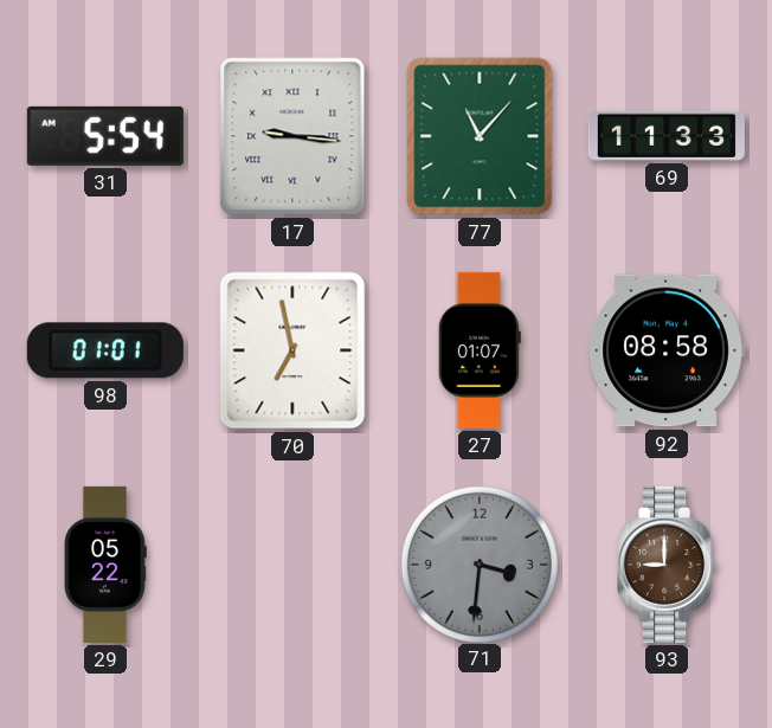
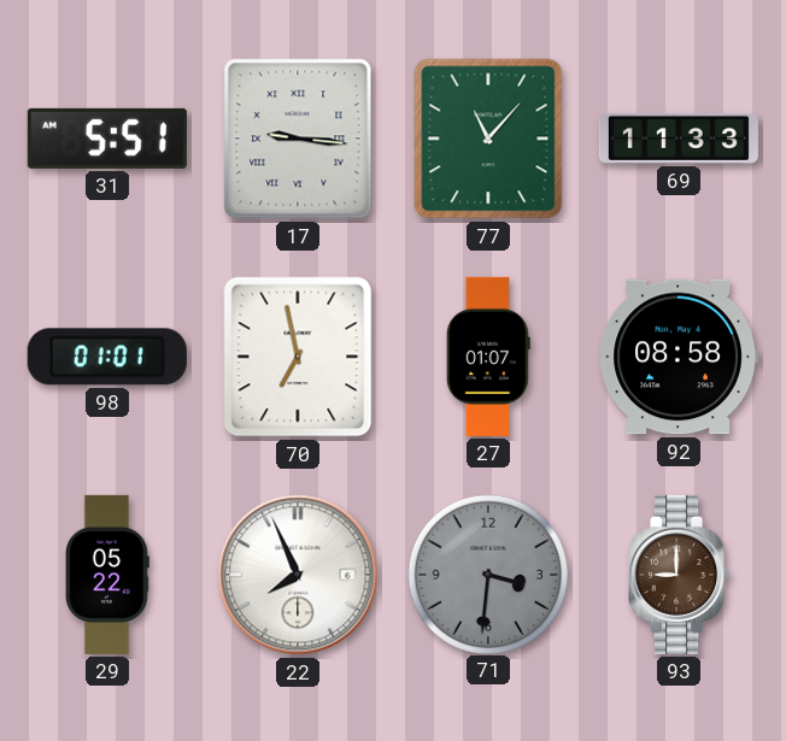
31: 5:54 -> 5:51 (107, 139)
22: none -> 7:56 (298, 575)
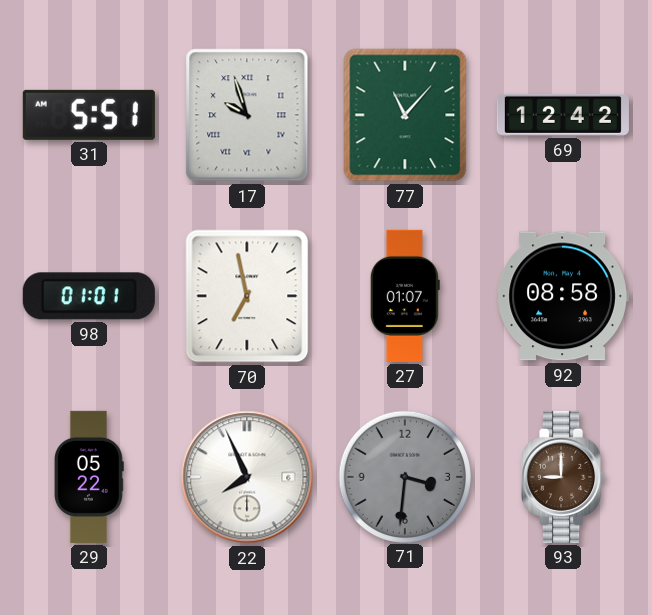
17: 9:16 -> 9:57 (247, 115)
69: 11:33 -> 12:42 (563, 115)
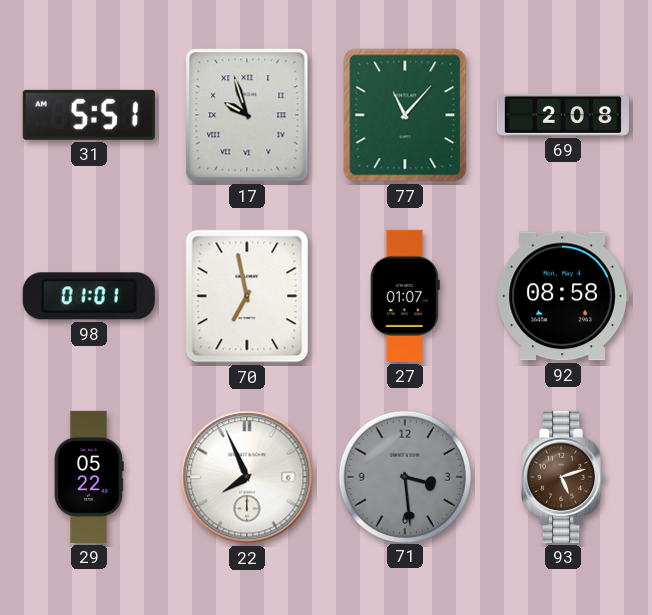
69: 12:42 -> 2:08 (563, 115)
71: 3:31 -> 3:29 (404, 476)
93: 9:00 -> 5:12 (564, 477)
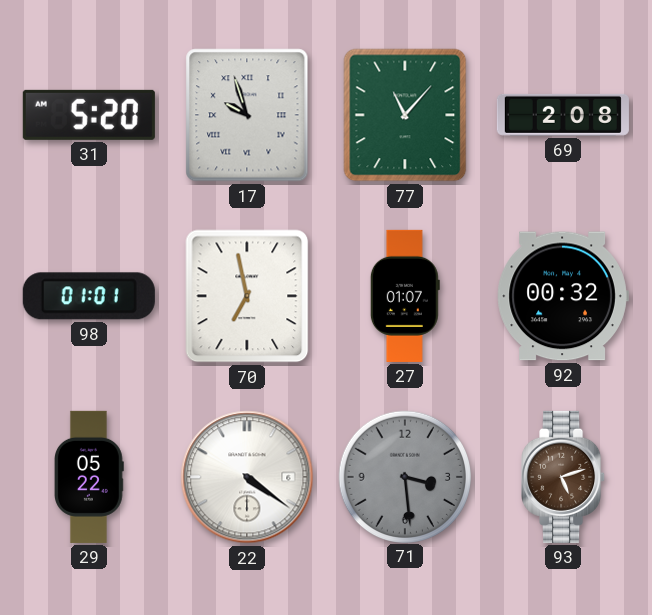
31: 5:51 -> 5:20 (89, 115)
92: 08:58 -> 00:32 (563, 296)
22: 7:56 -> 4:21 (247, 477)
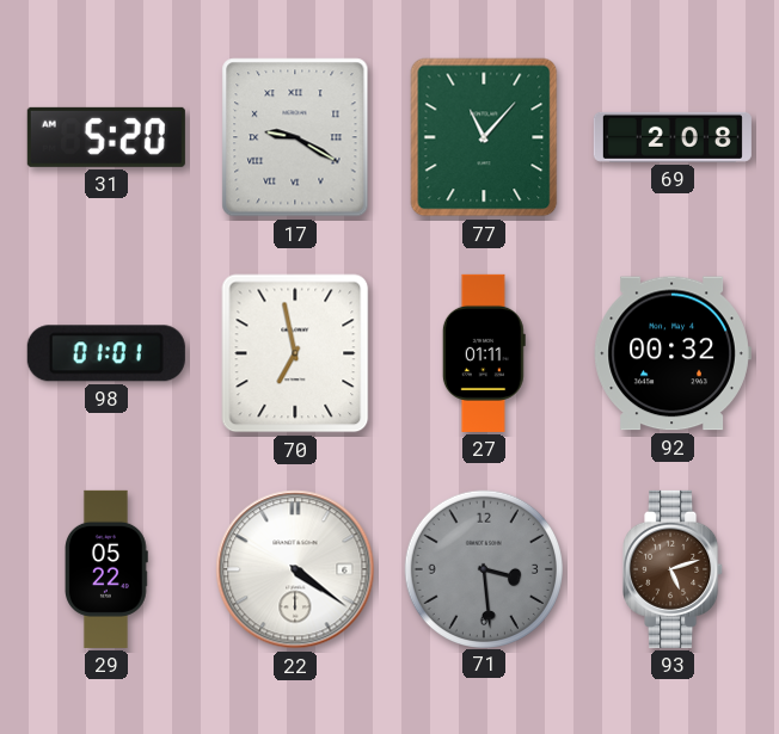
17: 9:57 -> 9:20 (295, 137)
27: 01:07 -> 01:11 (484, 353)
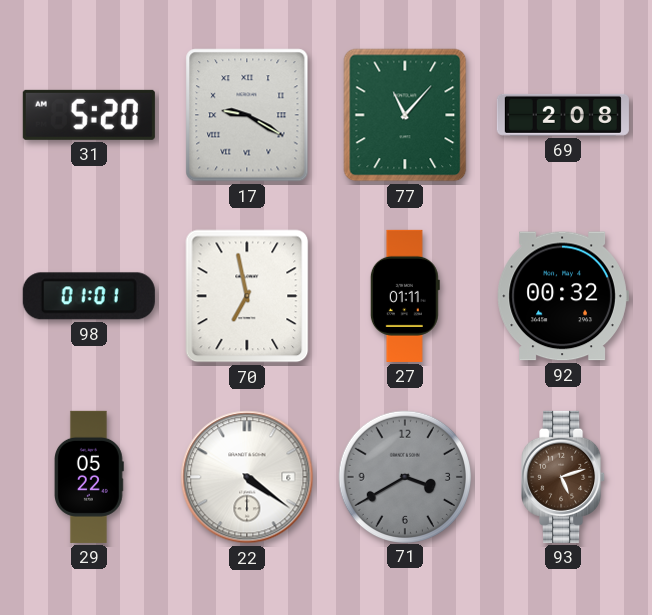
71: 3:29 -> 3:40 (404, 476)
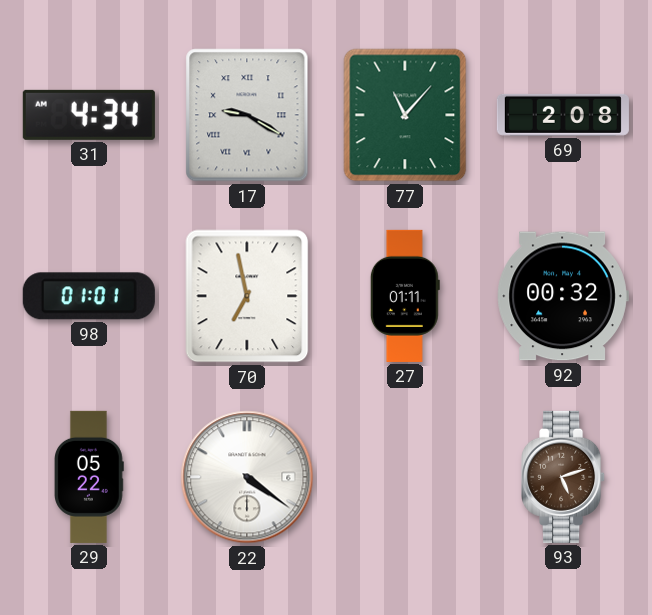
31: 5:20 -> 4:34 (89, 115)
71: 3:40 -> none (404, 476)
